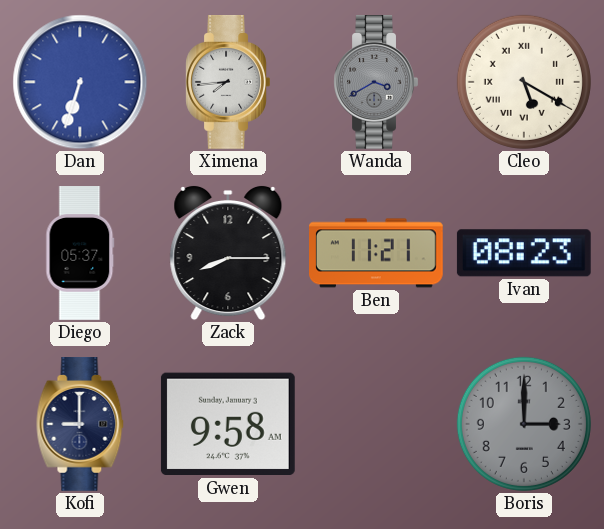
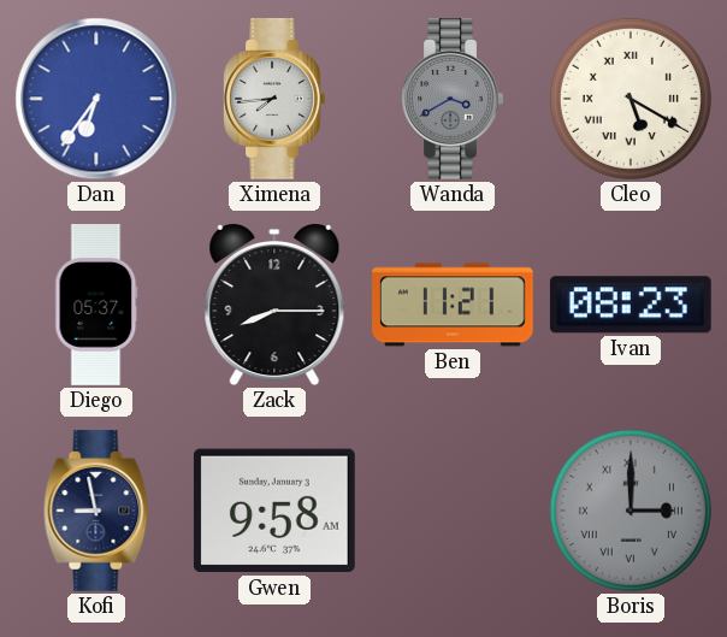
Dan: 6:33 -> 6:36 (96, 99)
Kofi: 9:00 -> 8:58 (96, 512)
Boris numerals: Arabic -> Roman (631, 511)
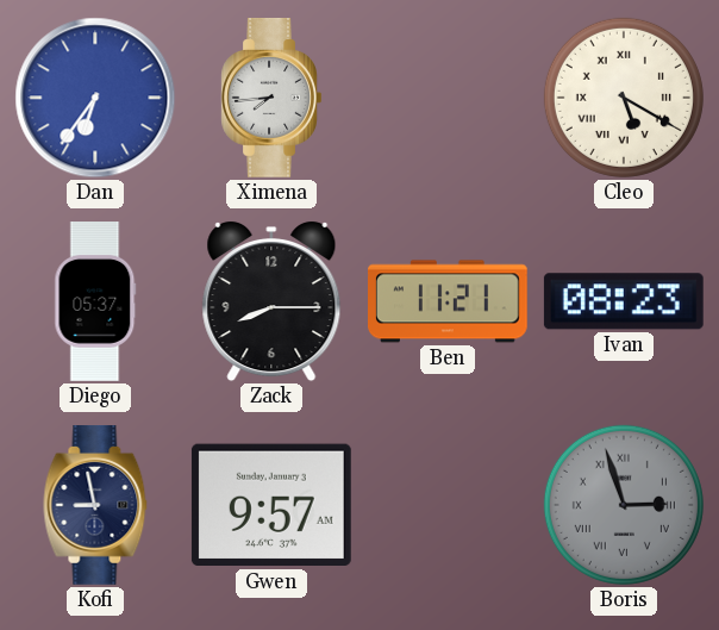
Wanda: 3:40 -> none (453, 100)
Gwen: 9:58 -> 9:57 (271, 505)
Boris: 3:00 -> 2:57 (624, 505)
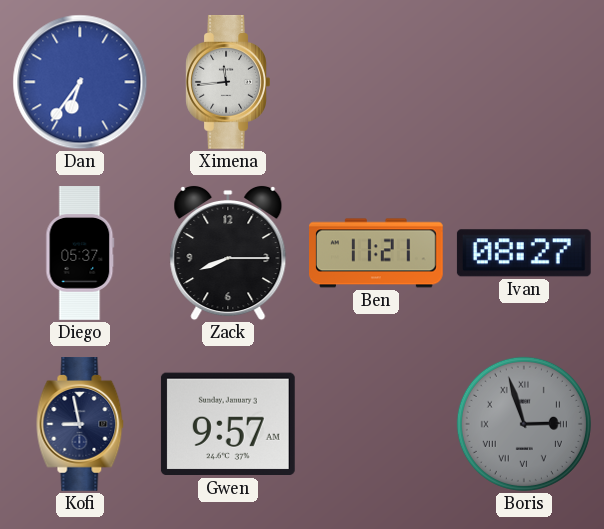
Ximena: 7:44 -> 11:44 (228, 83)
Cleo: 5:20 -> none (624, 98)
Ivan: 08:23 -> 08:27 (524, 253)
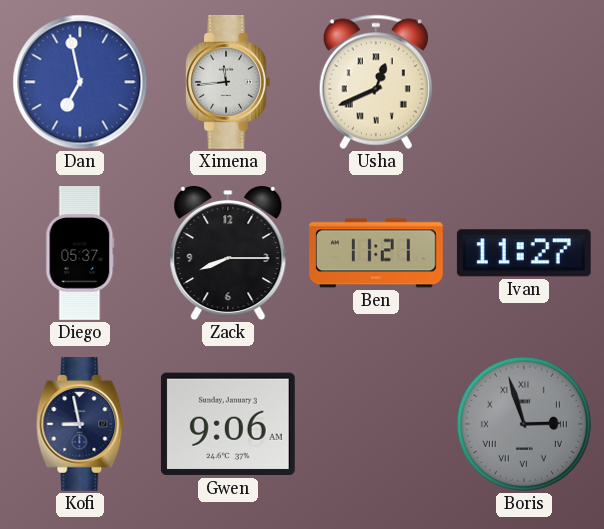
Dan: 6:36 -> 6:58 (80, 82)
Usha: none -> 12:41 (376, 82)
Ivan: 08:27 -> 11:27 (524, 253)
Gwen: 9:57 -> 9:06 (228, 424)
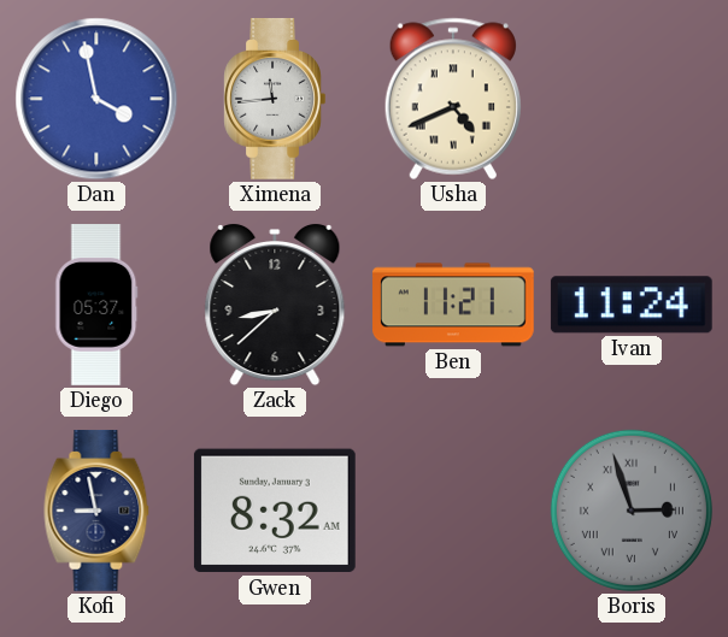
Dan: 6:58 -> 3:58 (96, 99)
Usha: 12:41 -> 4:41 (453, 99)
Zack: 8:15 -> 8:38 (275, 305)
Ivan: 11:27 -> 11:24 (632, 305)
Gwen: 9:06 -> 8:32 (275, 511)
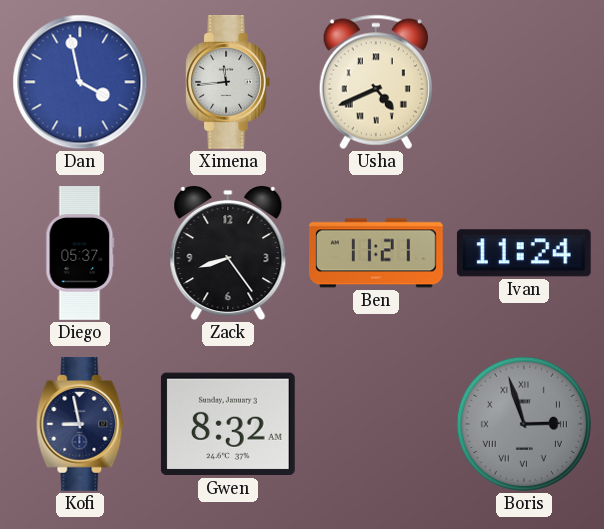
Zack: 8:38 -> 8:24 (228, 253)
